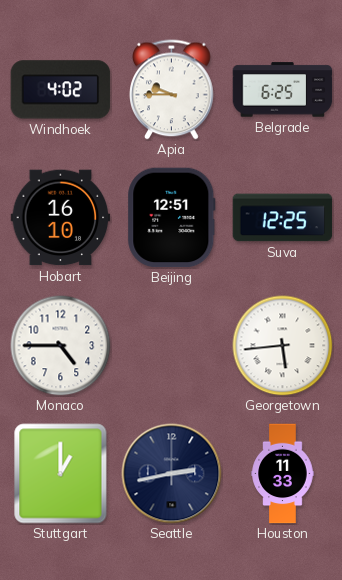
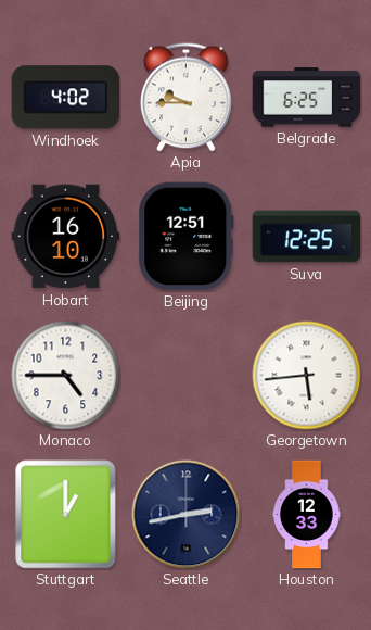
Houston: 11:33 -> 12:33 (307, 515)
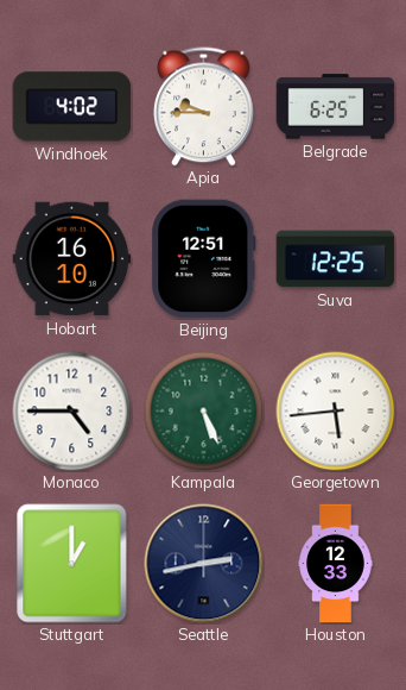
Kampala: none -> 5:26 (204, 412)
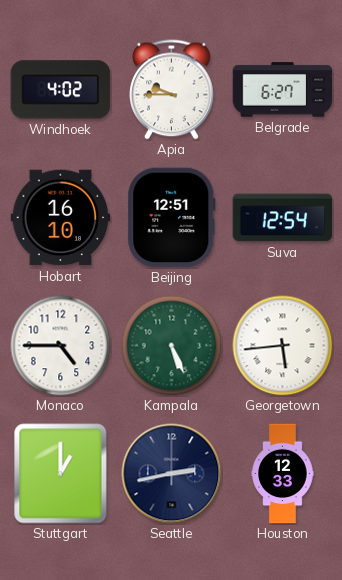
Belgrade: 6:25 -> 6:27 (283, 90)
Suva: 12:25 -> 12:54 (283, 218)
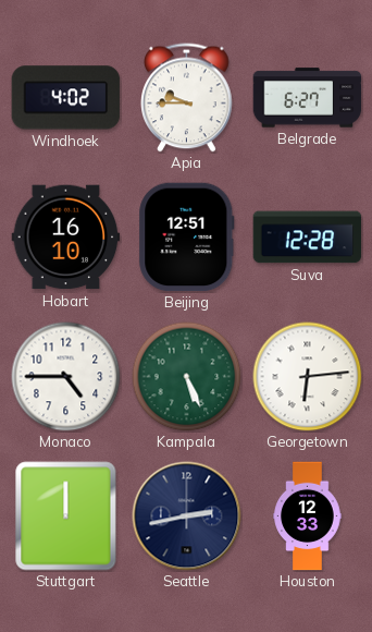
Suva: 12:54 -> 12:28 (308, 238)
Georgetown: 5:44 -> 6:14 (308, 377)
Stuttgart: 1:00 -> 12:00 (66, 516)
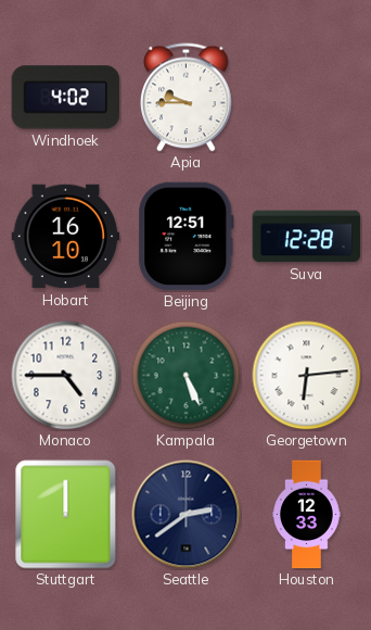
Belgrade: 6:27 -> none (308, 98)
Seattle: 2:43 -> 2:39 (187, 515)
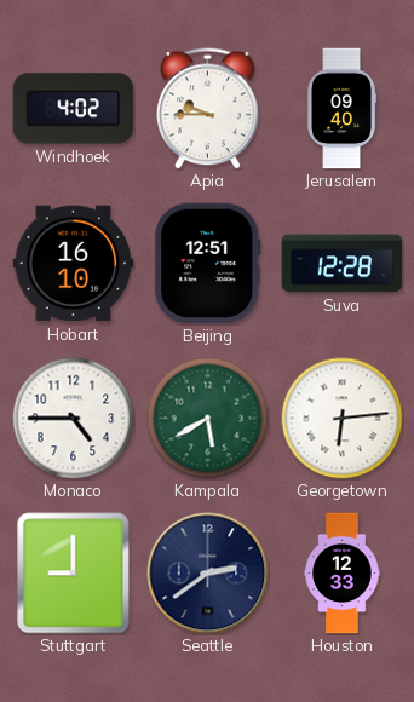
Jerusalem: none -> 09:40 (343, 109)
Kampala: 5:26 -> 5:40 (208, 419)
Stuttgart: 12:00 -> 9:00 (74, 574)
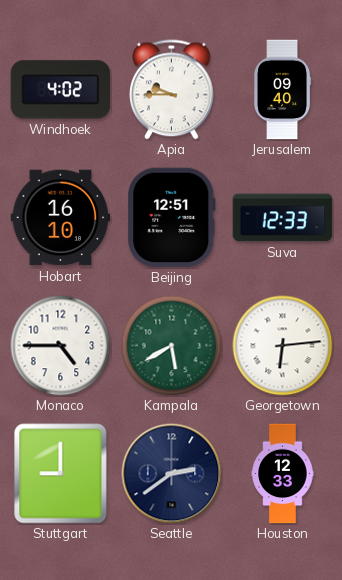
Suva: 12:28 -> 12:33 (283, 218)
